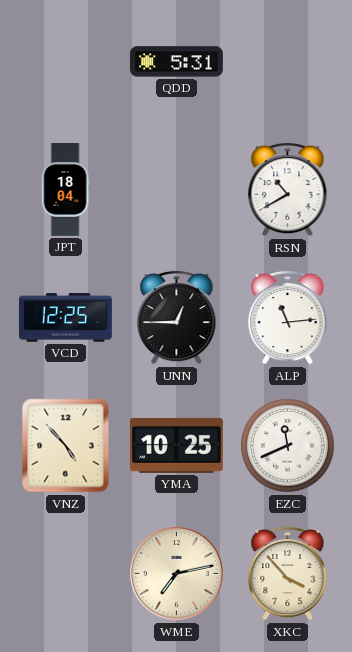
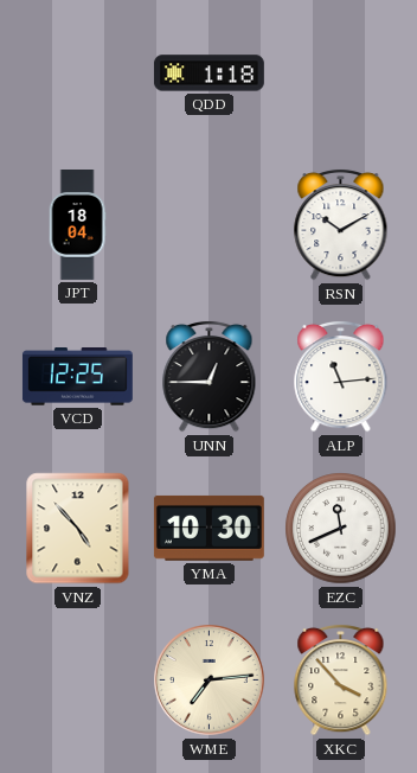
QDD: 5:31 -> 1:18 (208, 74)
RSN: 10:40 -> 10:10 (341, 224)
YMA: 10:25 -> 10:30 (208, 528)
WME: 7:13 -> 7:14 (210, 681)
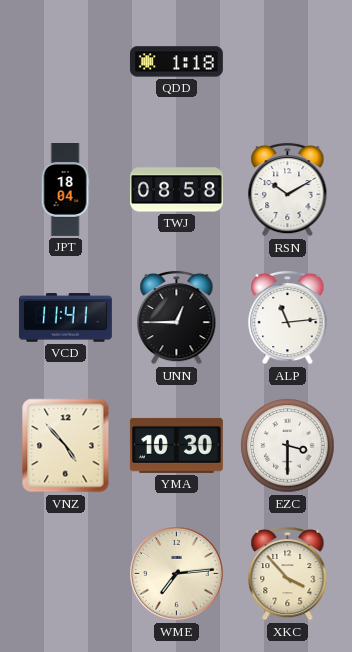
TWJ: none -> 08:58 (177, 190)
VCD: 12:25 -> 11:41 (65, 318)
EZC: 11:41 -> 3:30 (288, 446)
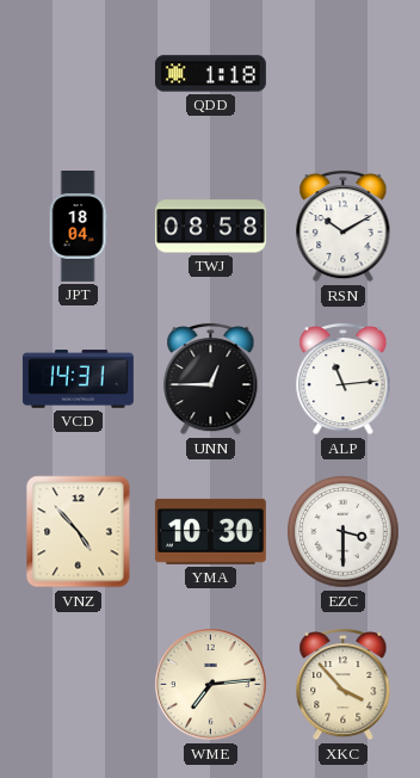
VCD: 11:41 -> 14:31 (78, 379)
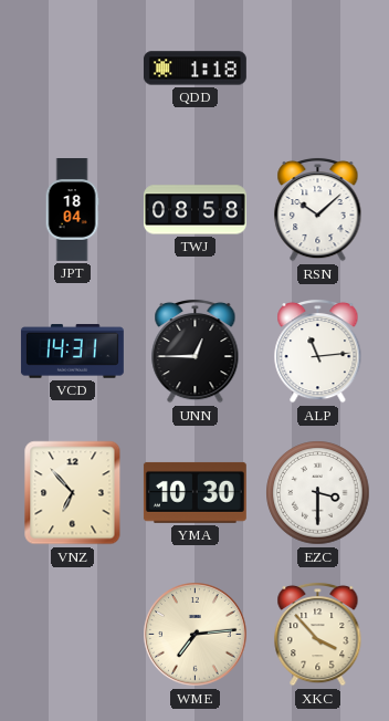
RSN: 10:10 -> 10:08 (318, 209)
VNZ: 4:53 -> 6:53 (73, 493)
